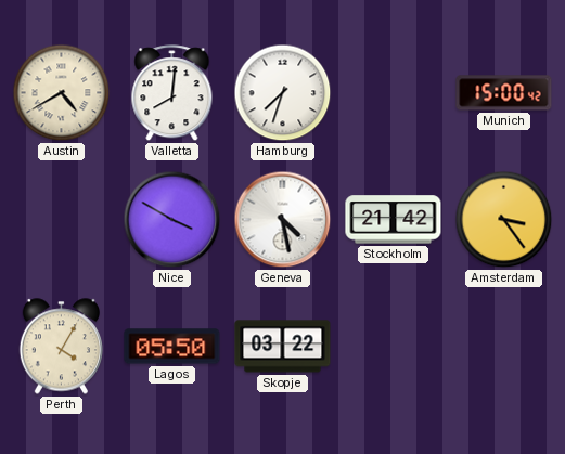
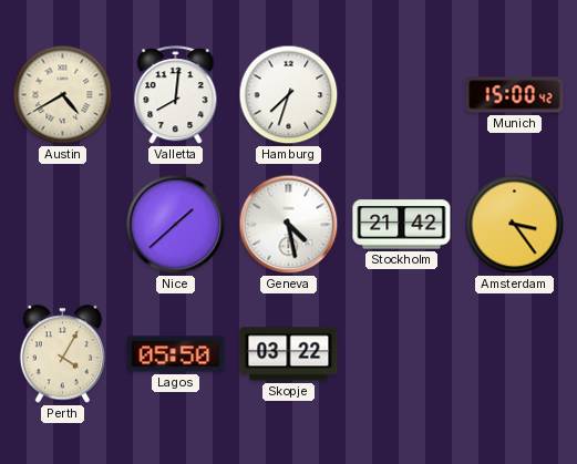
Nice: 3:50 -> 1:38 (176, 225)
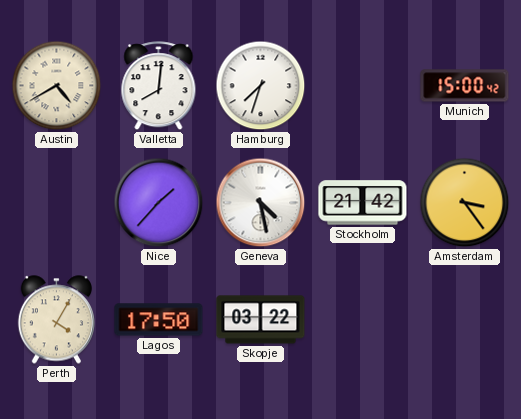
Nice: 1:38 -> 1:37 (159, 203)
Lagos: 05:50 -> 17:50 (159, 320)
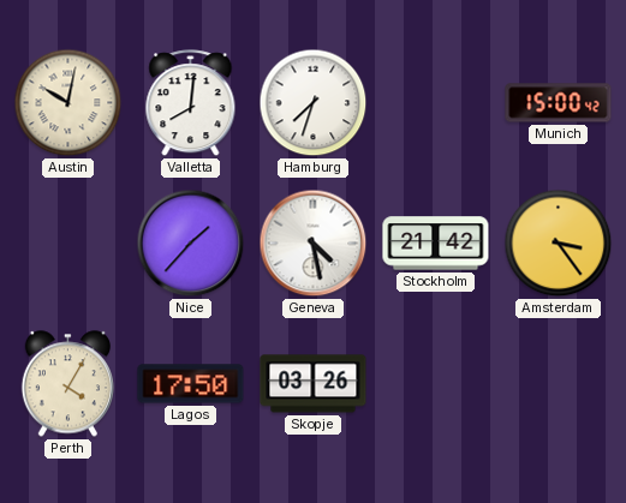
Austin: 4:40 -> 10:02 (68, 103)
Skopje: 03:22 -> 03:26 (314, 384)
